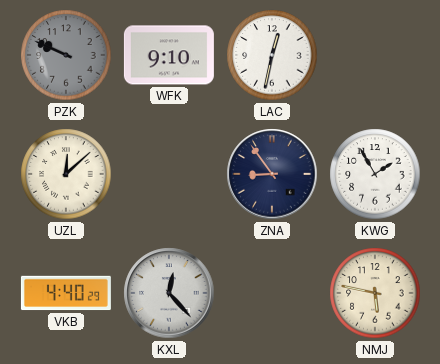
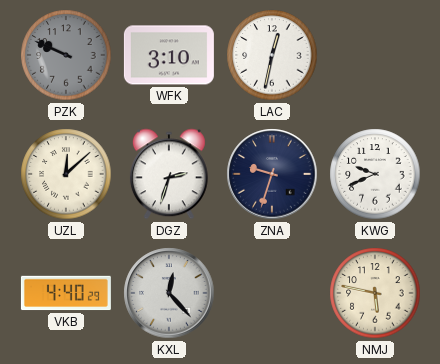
WFK: 9:10 -> 3:10 (169, 55)
DGZ: none -> 2:33 (169, 174)
ZNA: 8:54 -> 9:33 (272, 174)
KWG: 1:55 -> 9:41 (375, 174)
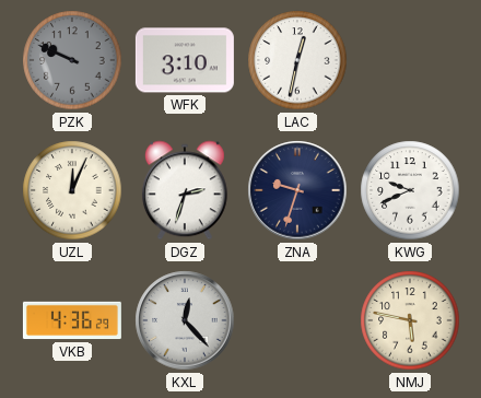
UZL: 12:08 -> 12:04 (72, 190)
VKB: 4:40 -> 4:36 (72, 320)
